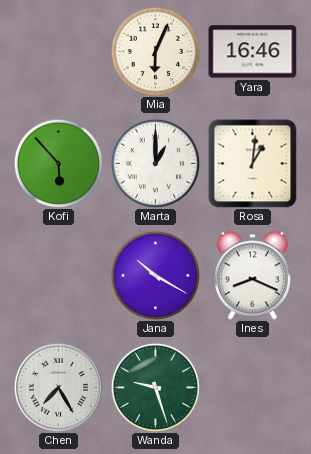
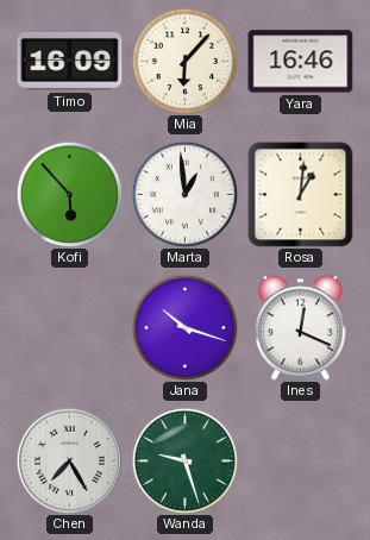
Timo: none -> 16:09 (70, 62)
Mia: 6:04 -> 6:07 (184, 61)
Marta: 1:00 -> 12:59 (184, 194)
Jana: 10:20 -> 10:18 (184, 327)
Ines: 8:19 -> 12:19 (300, 328)
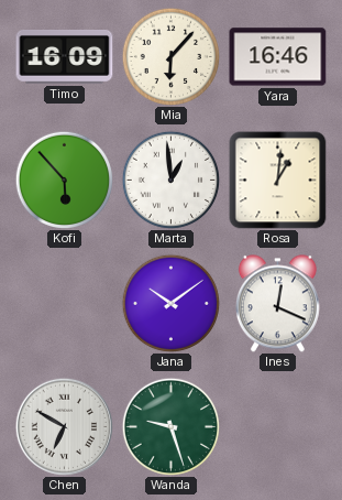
Jana: 10:18 -> 10:09 (170, 303)
Chen: 7:25 -> 6:50 (64, 426)
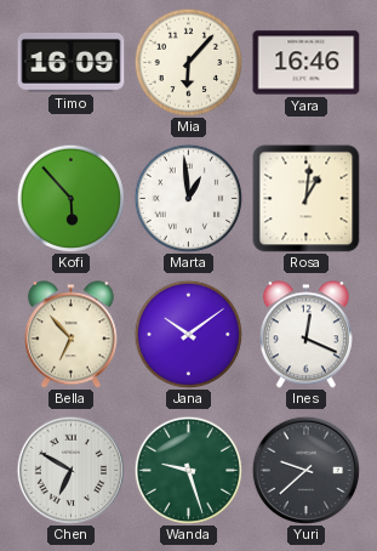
Bella: none -> 6:53 (70, 335)
Yuri: none -> 9:38 (305, 470)
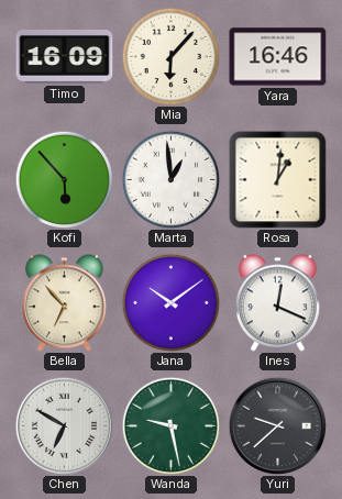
Wanda: 9:27 -> 9:28 (170, 425)
